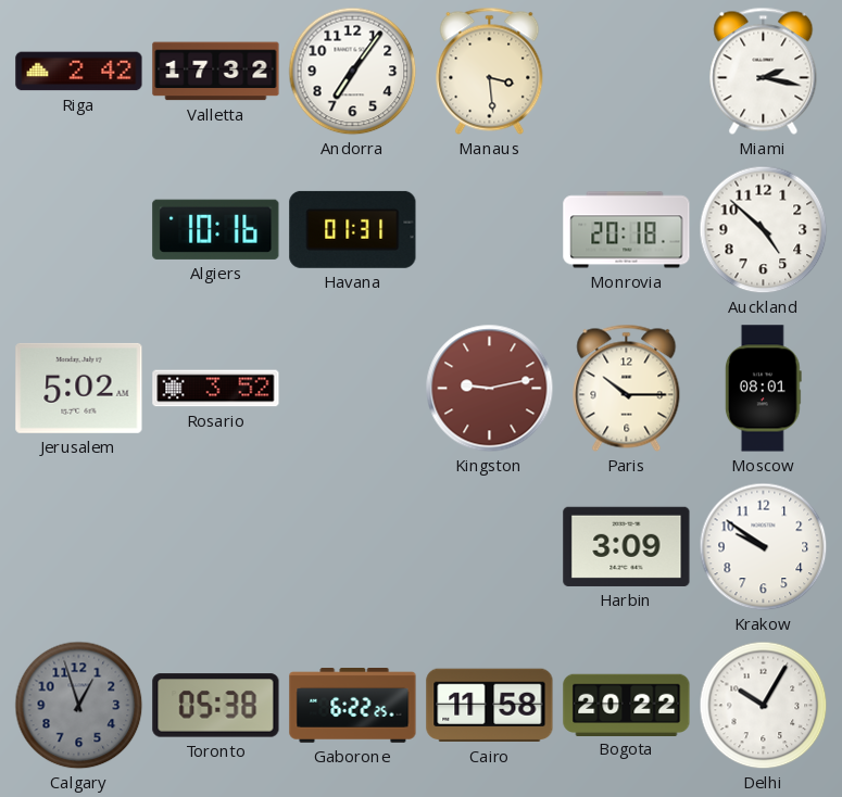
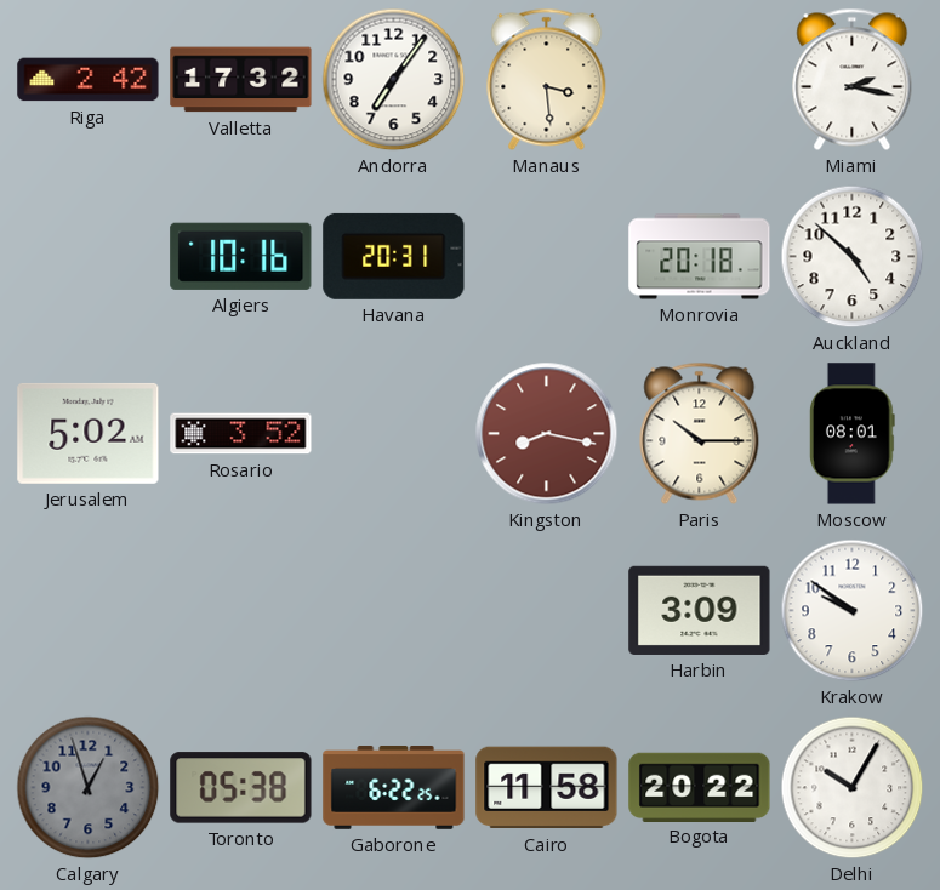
Havana: 01:31 -> 20:31 (394, 256)
Kingston: 9:13 -> 8:17 (547, 434)
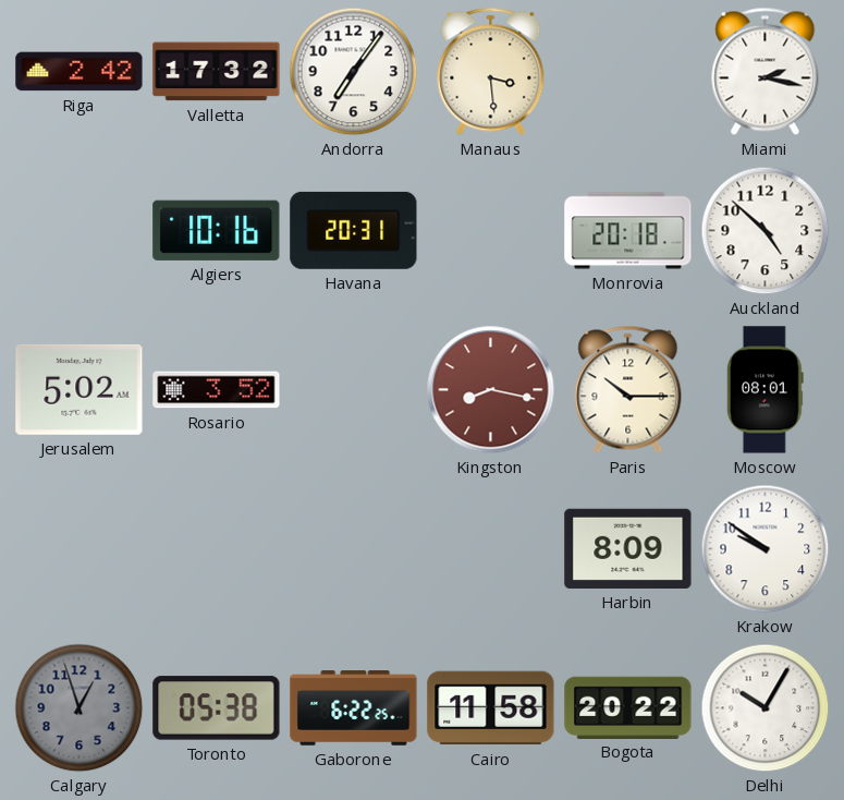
Harbin: 3:09 -> 8:09 (628, 548)
